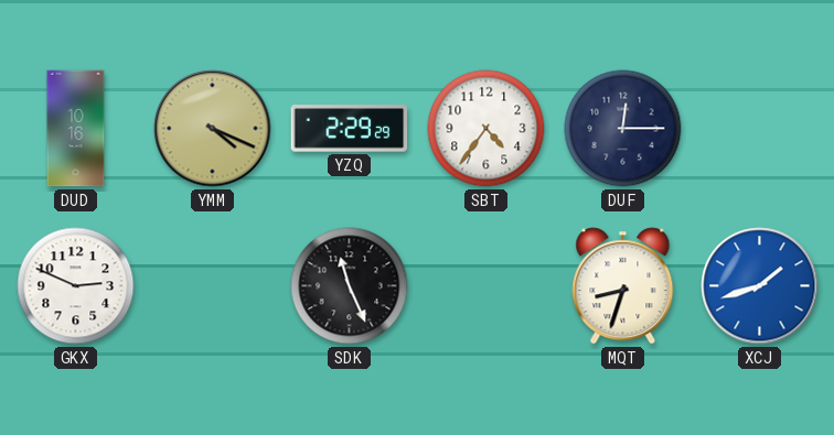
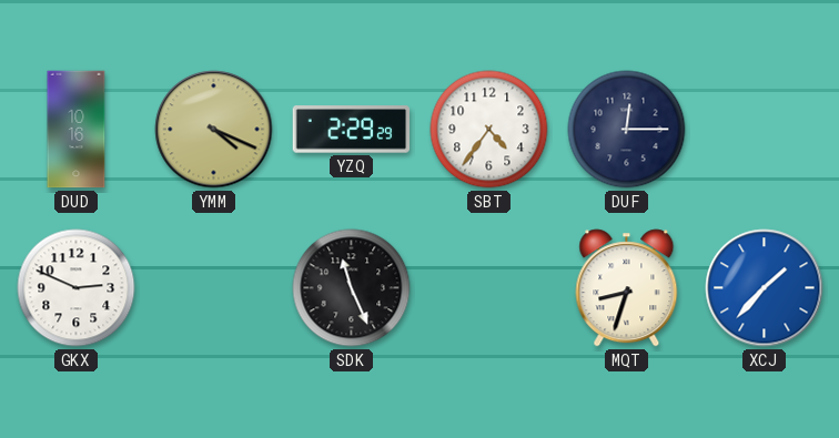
XCJ: 1:42 -> 1:37 (765, 288)
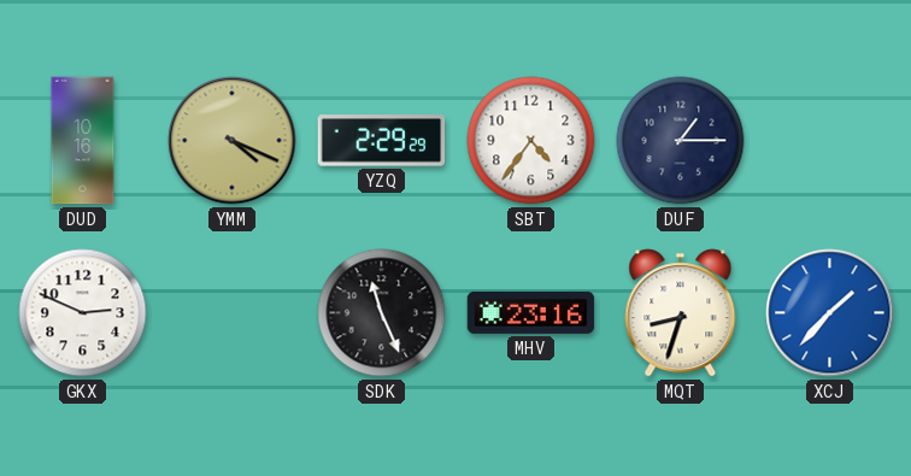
DUF: 12:15 -> 1:15 (681, 141)
MHV: none -> 23:16 (531, 312)
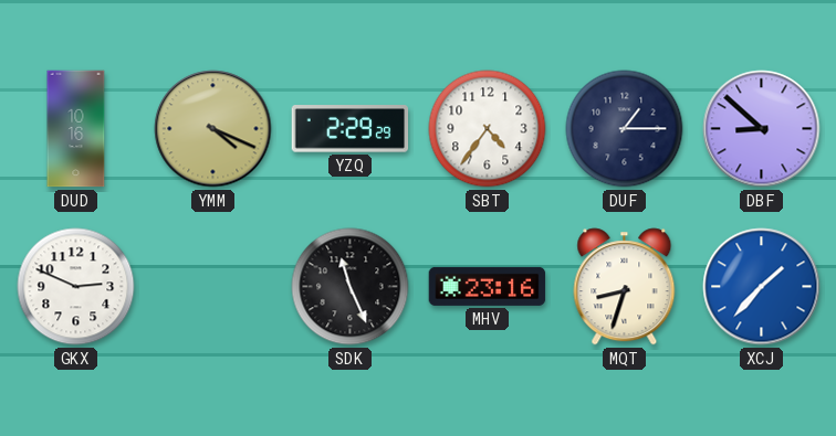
DBF: none -> 8:52 (762, 129)
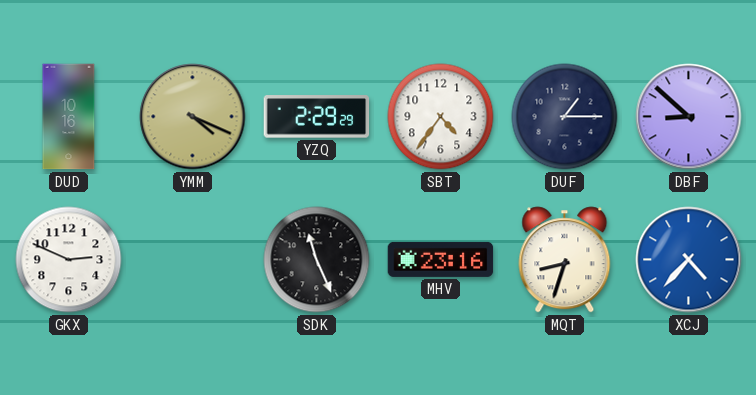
XCJ: 1:37 -> 4:37 (689, 260)
